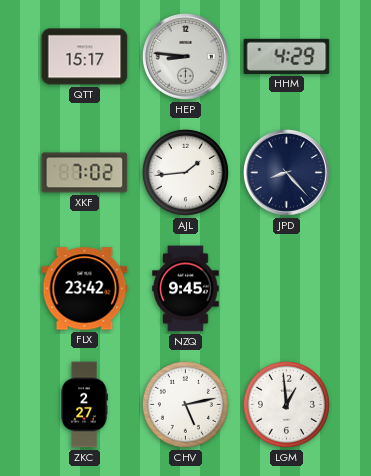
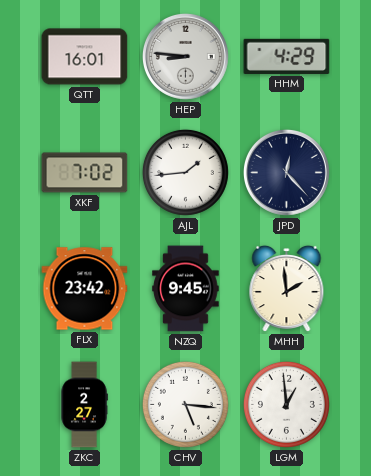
QTT: 15:17 -> 16:01 (85, 57)
JPD: 8:23 -> 12:23 (286, 172)
MHH: none -> 1:59 (287, 289)
CHV: 5:13 -> 5:16 (185, 404)
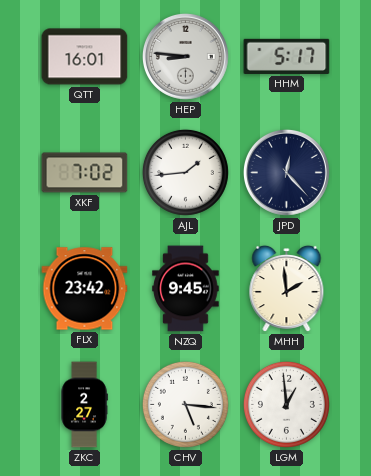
HHM: 4:29 -> 5:17 (287, 56)
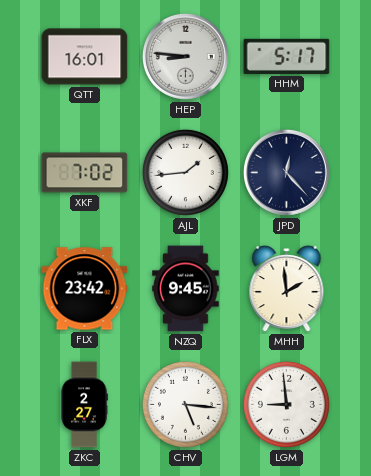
LGM: 12:59 -> 8:59 (286, 404)
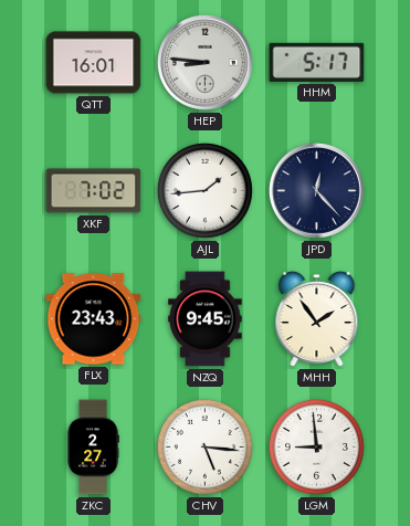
FLX: 23:42 -> 23:43 (94, 319)
MHH: 1:59 -> 1:54 (317, 319)
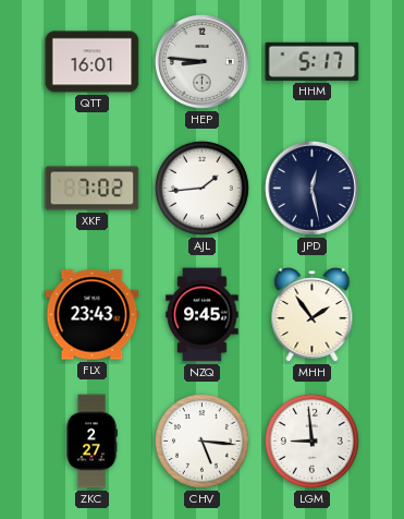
JPD: 12:23 -> 12:28 (311, 188)
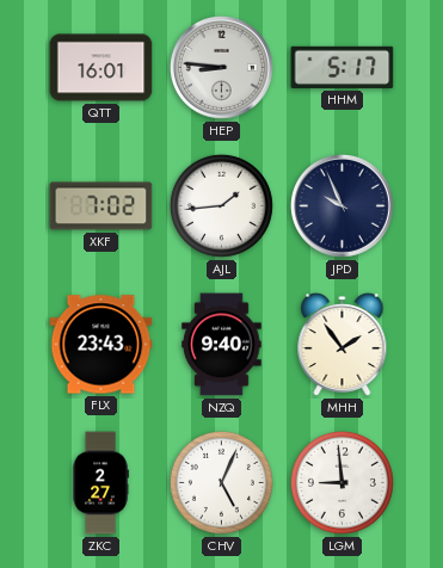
JPD: 12:28 -> 9:56 (342, 205)
NZQ: 9:45 -> 9:40 (222, 345)
CHV: 5:16 -> 5:04 (221, 482)
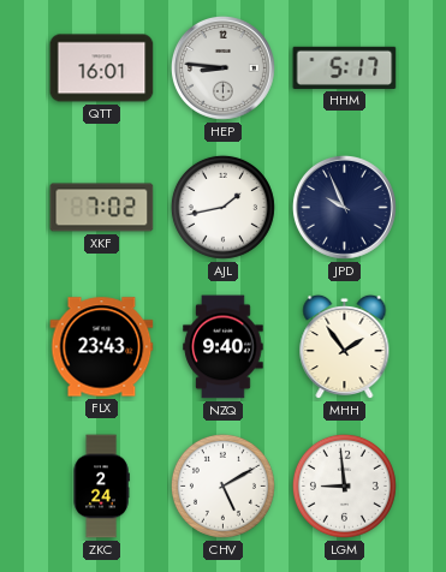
AJL: 1:44 -> 1:43 (222, 207)
ZKC: 2:27 -> 2:24 (101, 487)
CHV: 5:04 -> 5:10 (222, 485)
